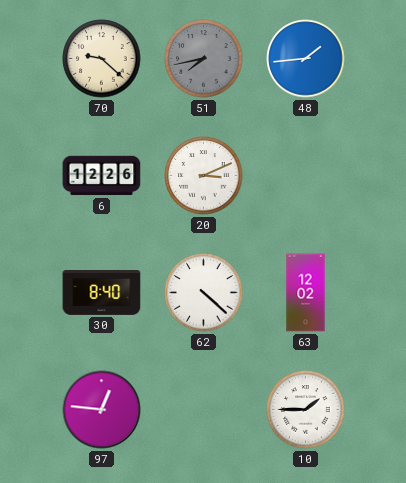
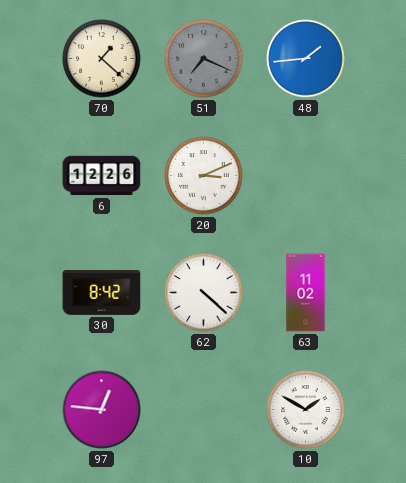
70: 9:22 -> 1:22 (102, 59)
51: 7:43 -> 7:19 (204, 59)
30: 8:40 -> 8:42 (102, 293)
63: 12:02 -> 11:02 (306, 293)
10: 1:45 -> 1:50 (306, 410)
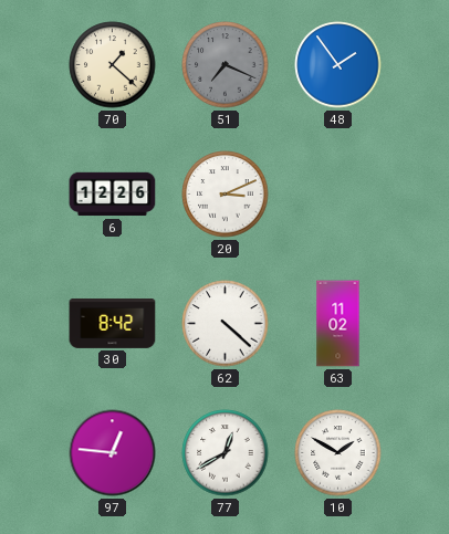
48: 1:44 -> 1:54 (338, 65)
77: none -> 12:40 (226, 453)
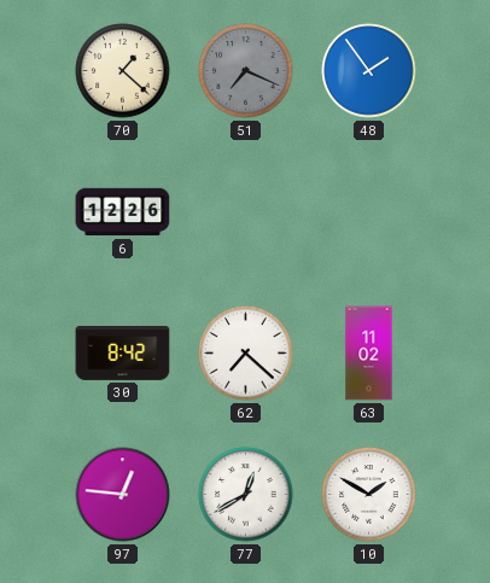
20: 3:11 -> none (226, 195)
62: 4:22 -> 7:22 (246, 354)
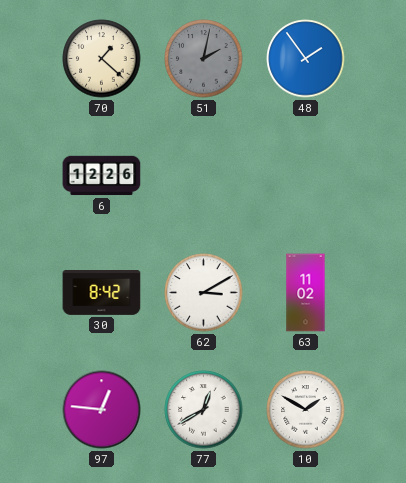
51: 7:19 -> 2:02 (204, 59)
62: 7:22 -> 3:10 (204, 293)
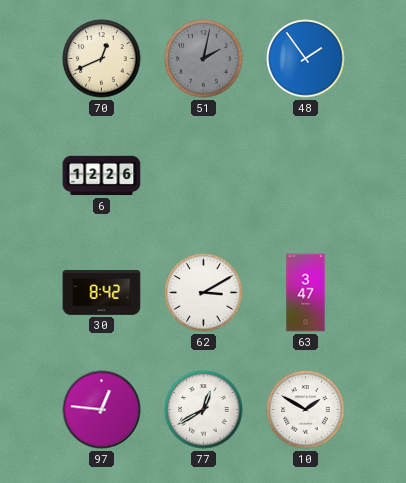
70: 1:22 -> 12:41 (102, 59)
63: 11:02 -> 3:47 (306, 293)
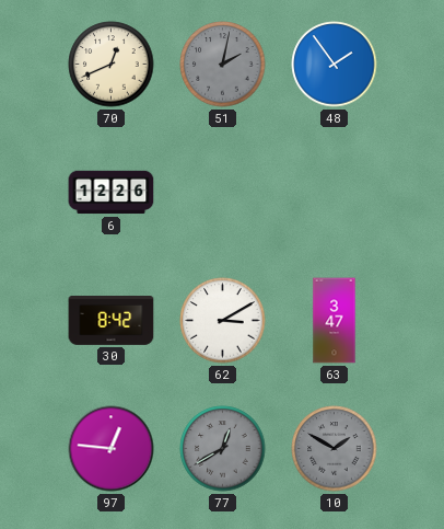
77 dial: white -> grey (223, 449)
10 dial: white -> grey (335, 449)
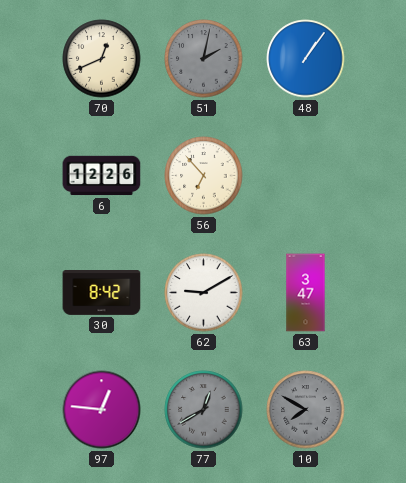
48: 1:54 -> 1:06 (306, 59)
56: none -> 6:53 (204, 176)
62: 3:10 -> 9:10 (204, 293)
10: 1:50 -> 7:50 (306, 410)
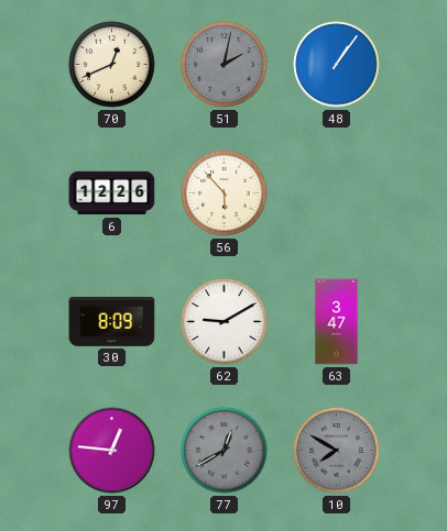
56: 6:53 -> 5:53 (225, 193)
30: 8:42 -> 8:09 (112, 322)
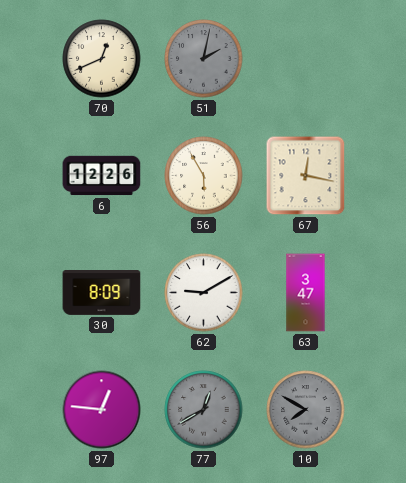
48: 1:06 -> none (337, 65)
56: 5:53 -> 5:55 (204, 176)
67: none -> 12:17 (306, 176)
